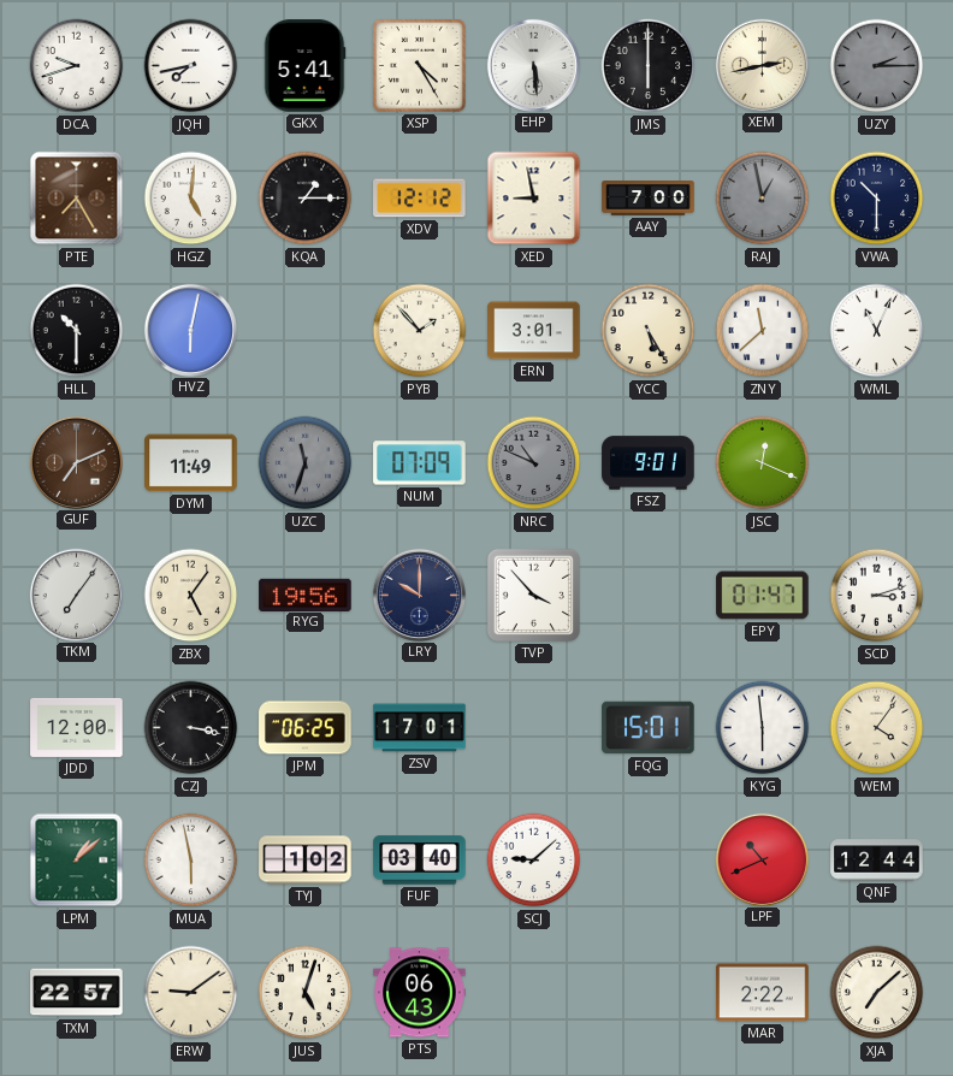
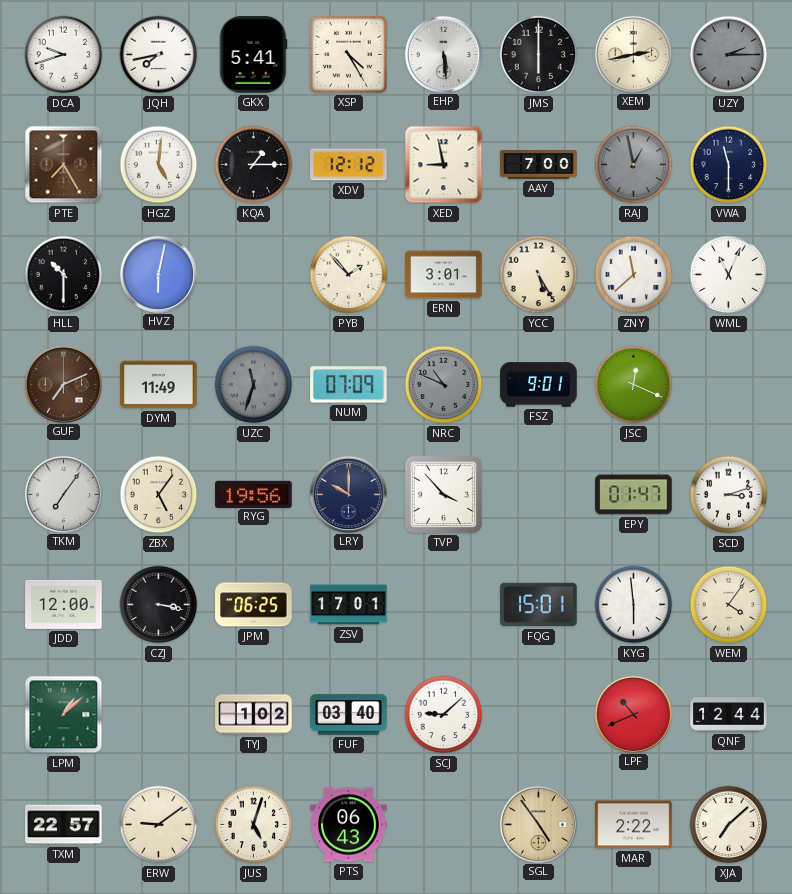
VWA: 10:30 -> 11:30 (729, 165)
MUA: 5:58 -> none (191, 861)
SGL: none -> 4:54 (538, 824)
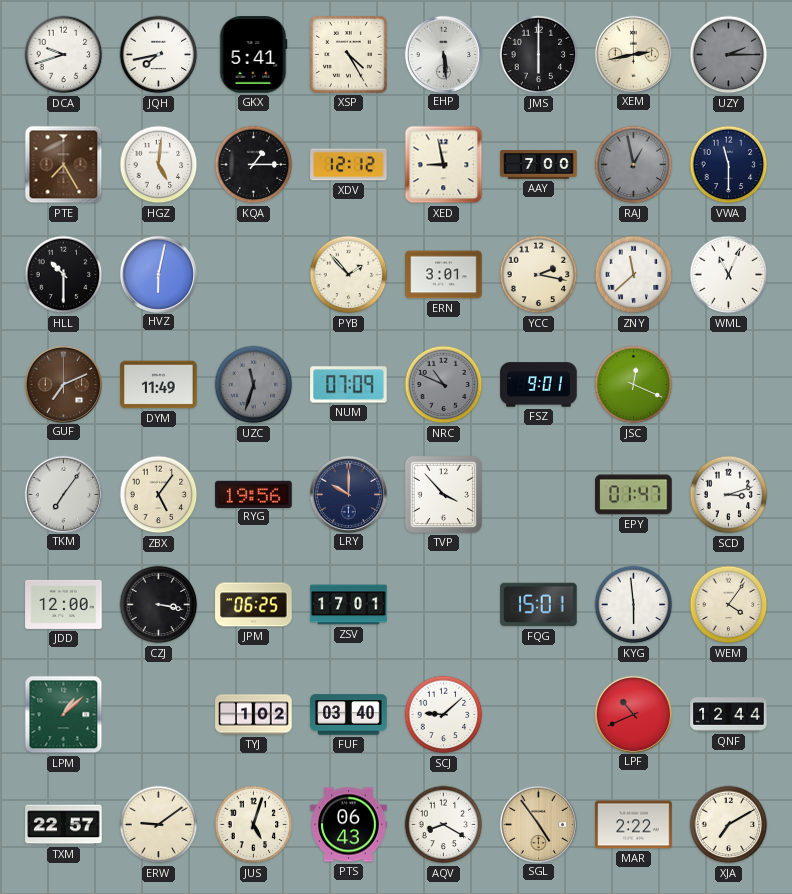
YCC: 5:25 -> 2:17 (539, 275)
AQV: none -> 8:20 (444, 825)
XJA: 7:08 -> 7:10 (729, 825)
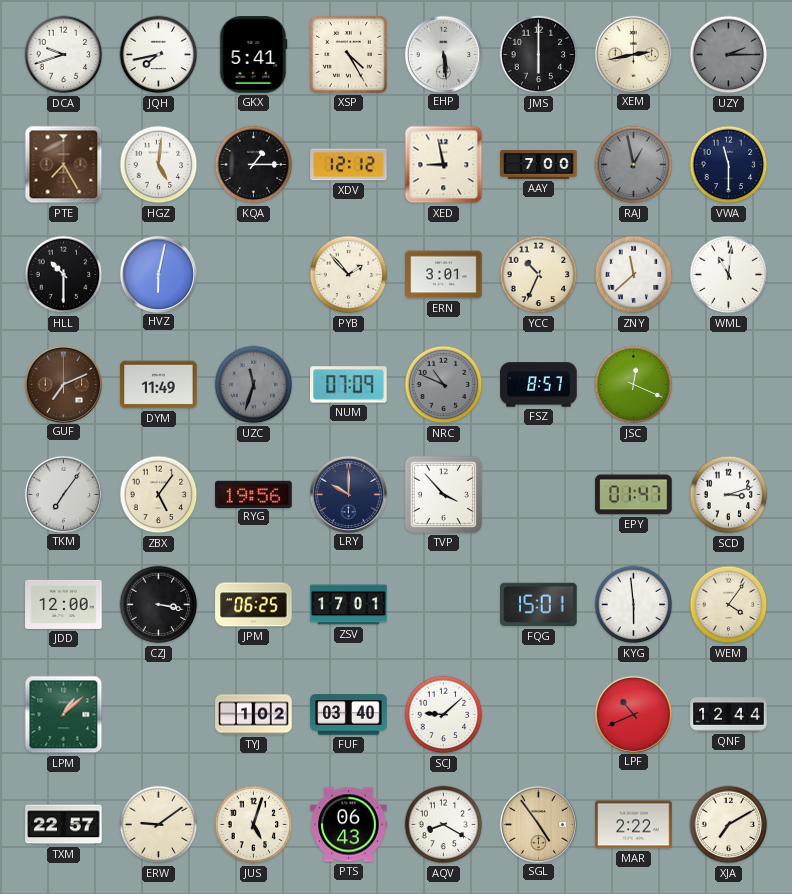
YCC: 2:17 -> 10:34 (539, 275)
WML: 11:04 -> 11:01 (729, 275)
FSZ: 9:01 -> 8:57 (539, 385)
